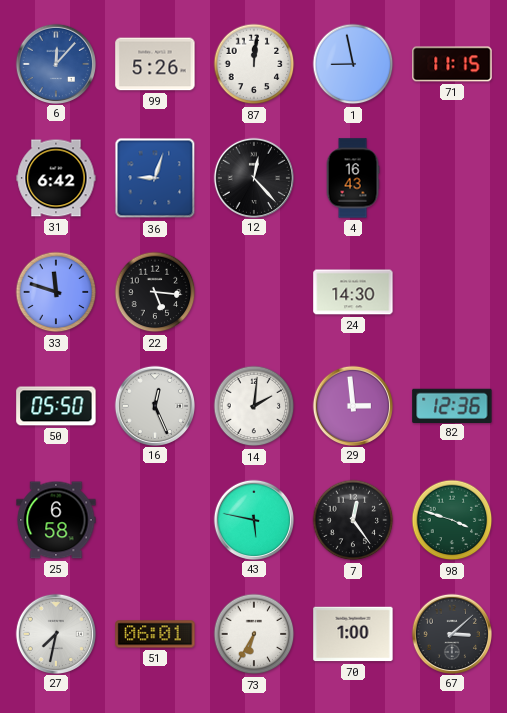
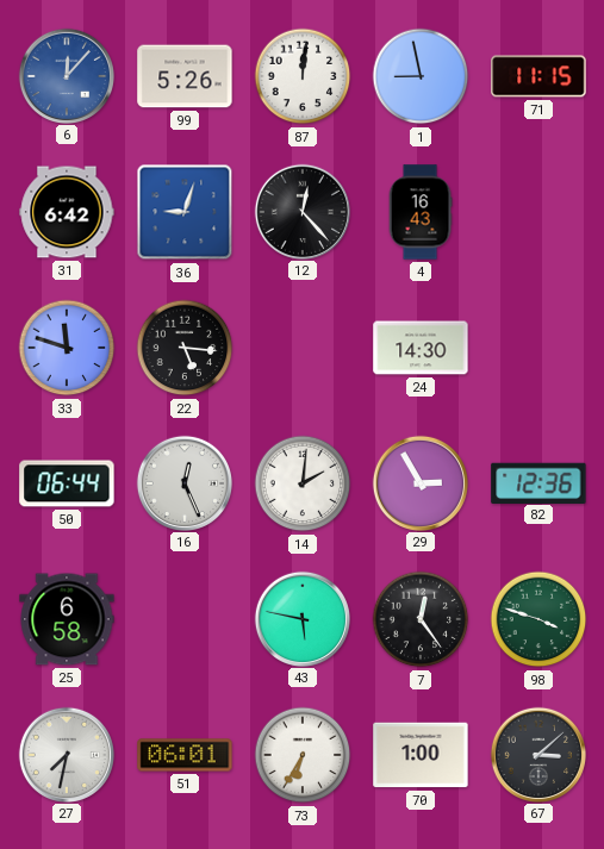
50: 05:50 -> 06:44 (67, 483)
29: 2:59 -> 2:55 (419, 482)
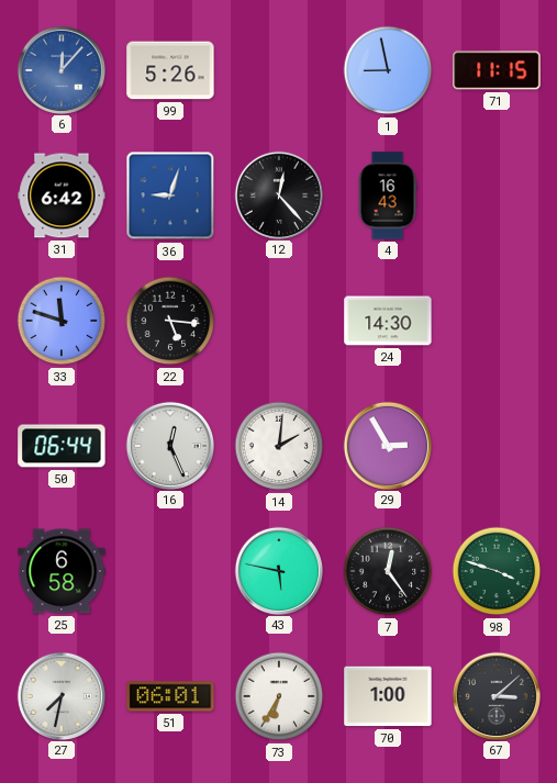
87: 12:01 -> none (303, 76)
82: 12:36 -> none (538, 482)
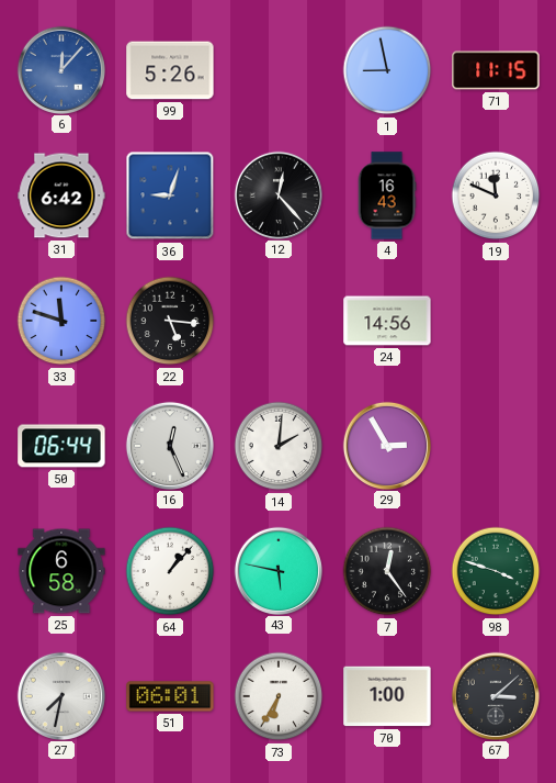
19: none -> 11:49 (496, 195)
24: 14:30 -> 14:56 (387, 321)
64: none -> 1:07 (170, 571)
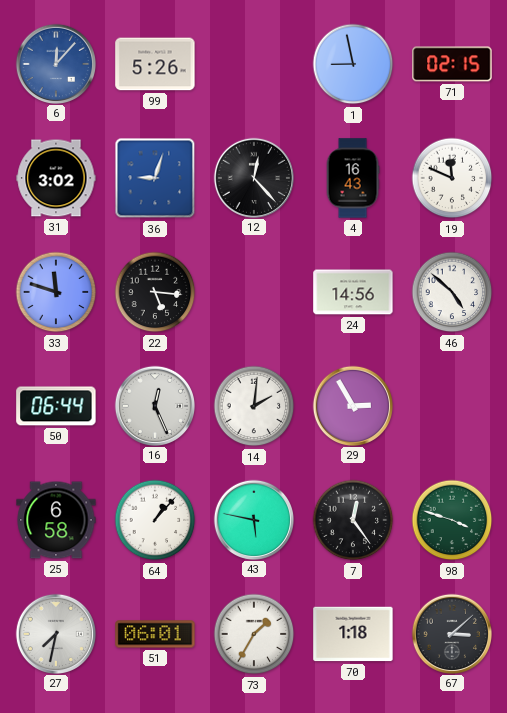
71: 11:15 -> 02:15 (452, 64)
31: 6:42 -> 3:02 (56, 178)
46: none -> 4:52 (452, 292)
73: 6:35 -> 1:35 (254, 634)
70: 1:00 -> 1:18 (353, 634)
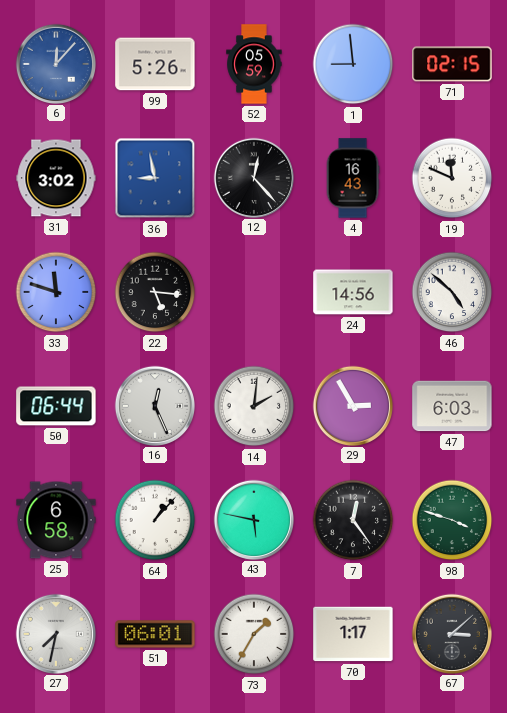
52: none -> 05:59 (254, 64)
1: 8:58 -> 8:59 (353, 64)
36: 9:03 -> 8:58 (155, 178)
47: none -> 6:03 (452, 406)
70: 1:18 -> 1:17 (353, 634)
